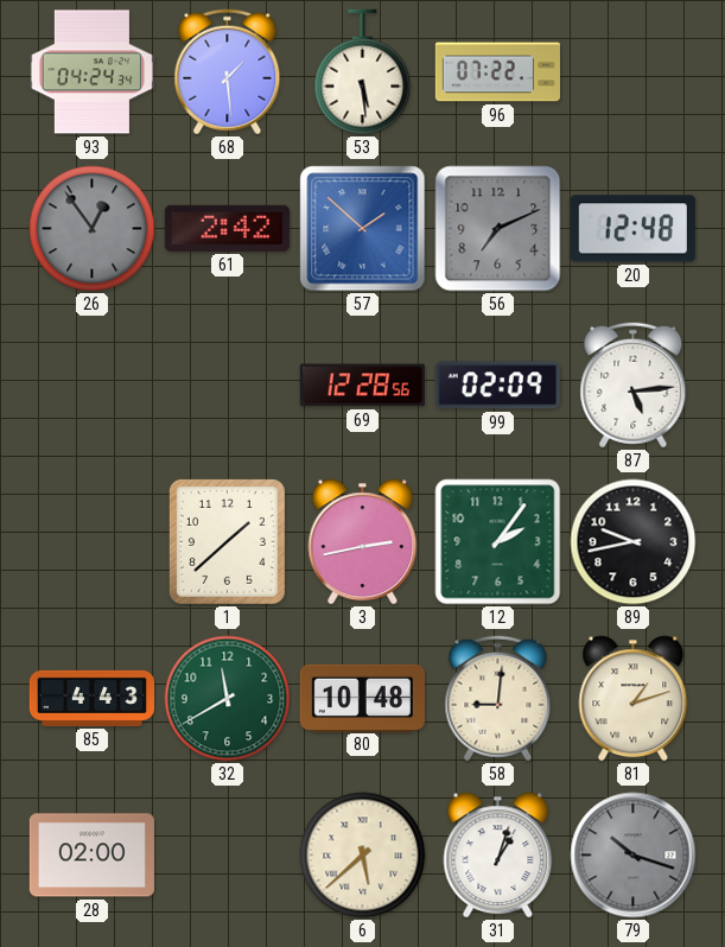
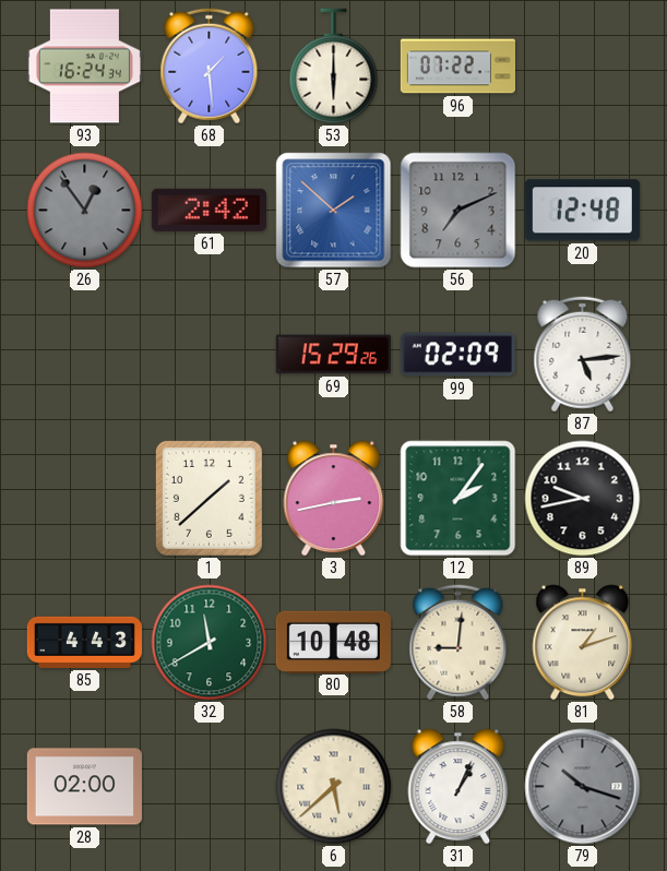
93: 04:24 -> 16:24 (84, 67)
53: 5:29 -> 6:00 (334, 67)
69: 12:28 -> 15:29 (333, 355)
31: 1:03 -> 1:04 (458, 787)
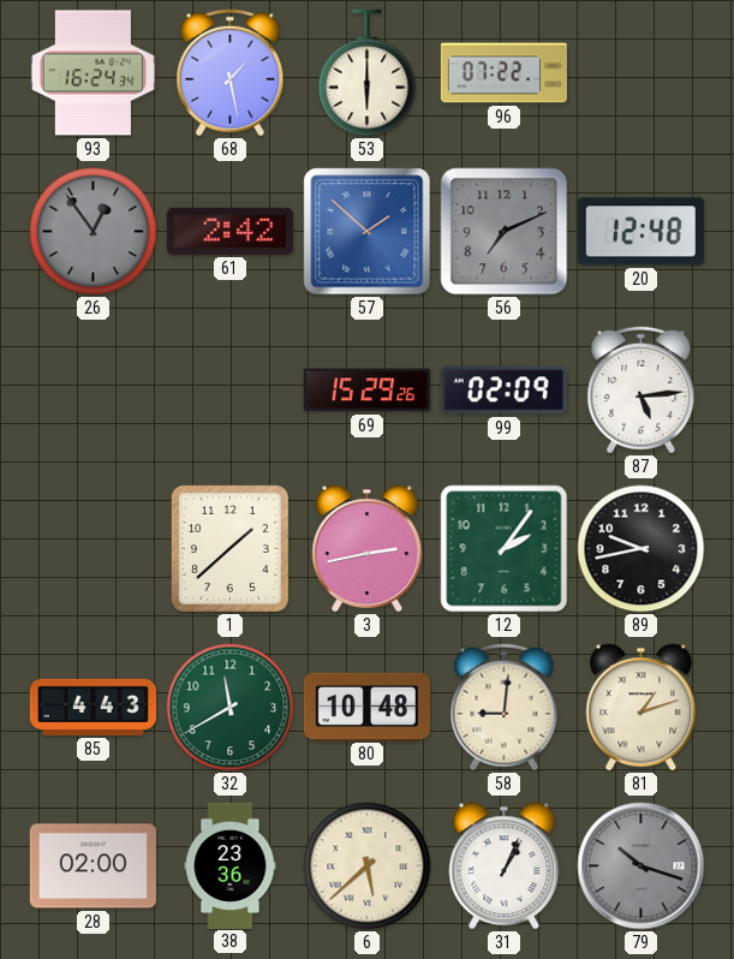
68: 1:29 -> 1:28 (231, 73)
38: none -> 23:36 (231, 865)
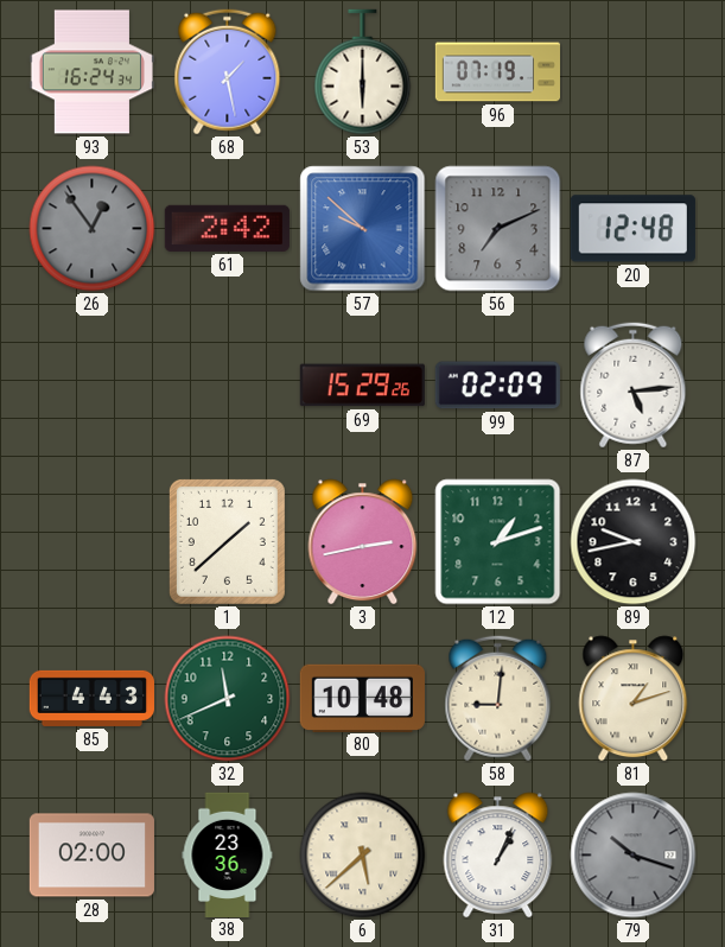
96: 07:22 -> 07:19 (497, 72)
57: 1:52 -> 9:52 (363, 229)
12: 2:06 -> 1:12 (498, 542)
32: 11:40 -> 11:41 (228, 699)
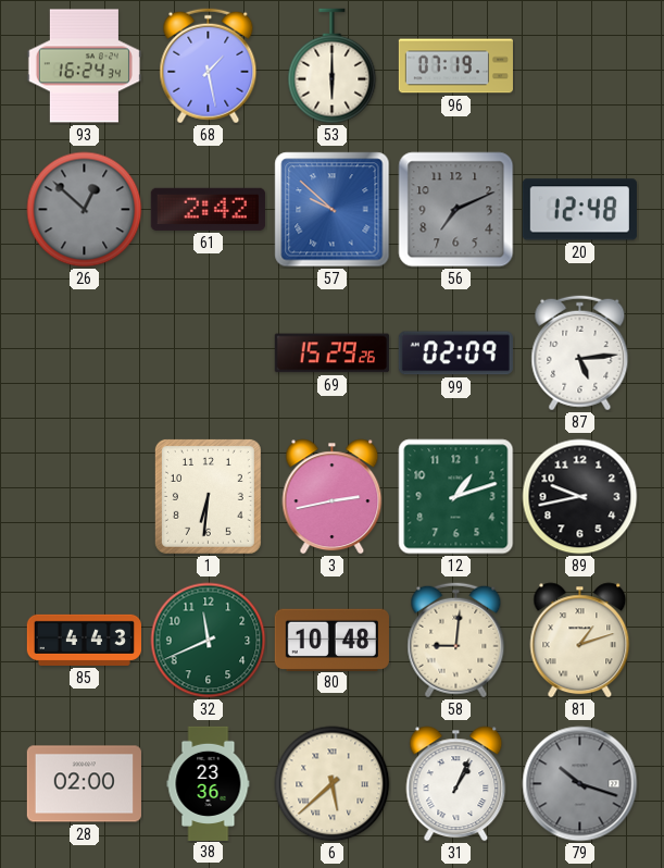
26: 12:54 -> 12:52 (85, 210)
1: 1:38 -> 6:31 (208, 496)
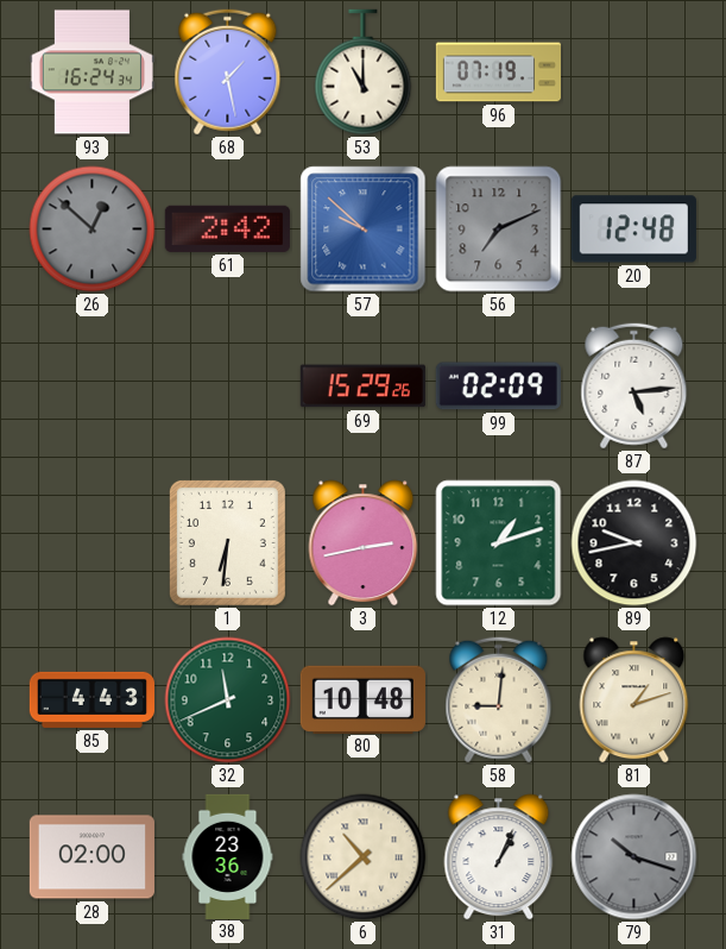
53: 6:00 -> 11:00 (364, 73)
6: 5:38 -> 10:38 (364, 857)
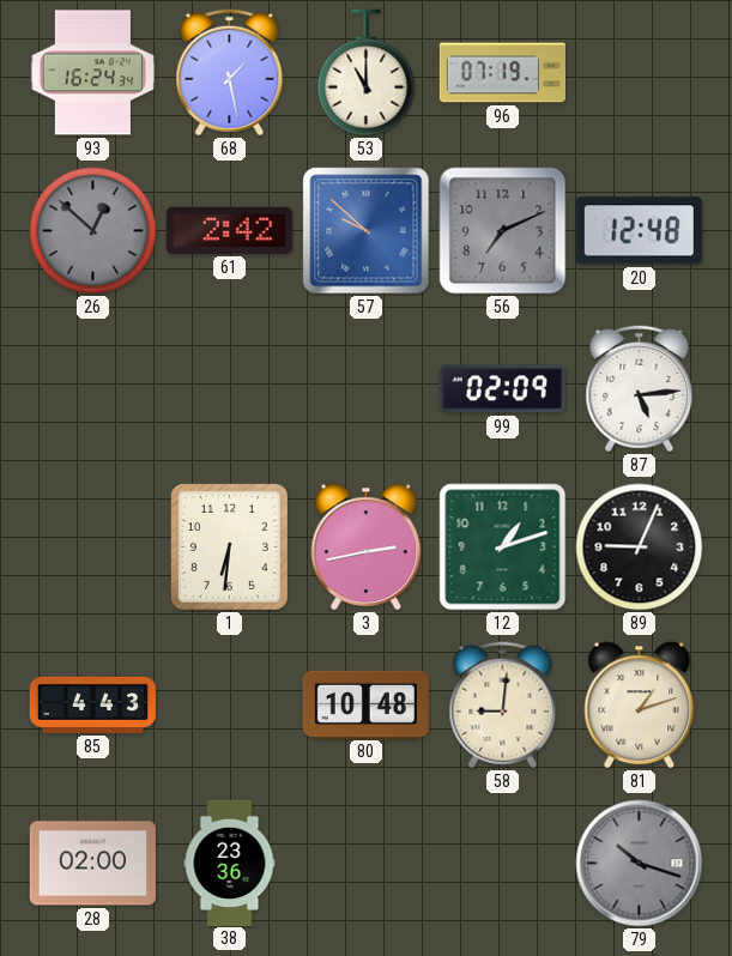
69: 15:29 -> none (362, 386)
89: 9:43 -> 9:04 (640, 547)
32: 11:41 -> none (228, 700)
6: 10:38 -> none (364, 857)
31: 1:04 -> none (499, 857)
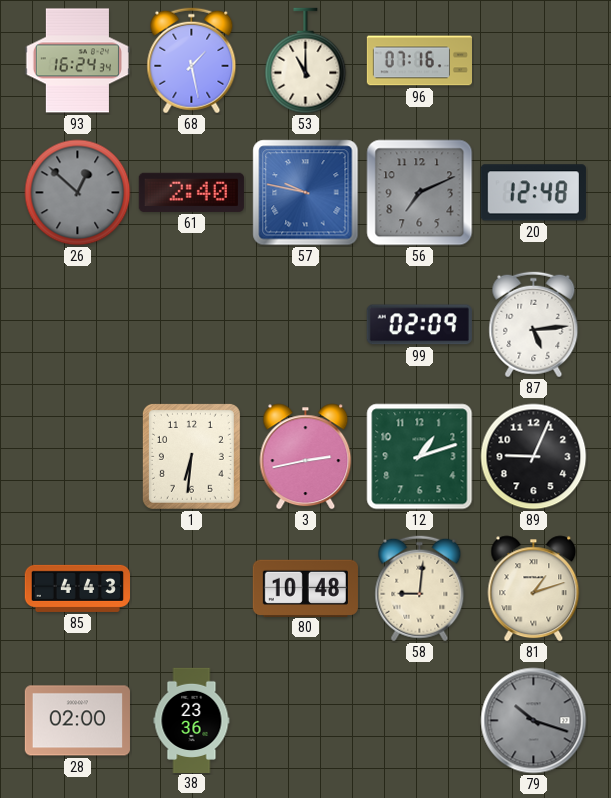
96: 07:19 -> 07:16 (419, 61)
61: 2:42 -> 2:40 (191, 192)
57: 9:52 -> 9:47 (306, 193)
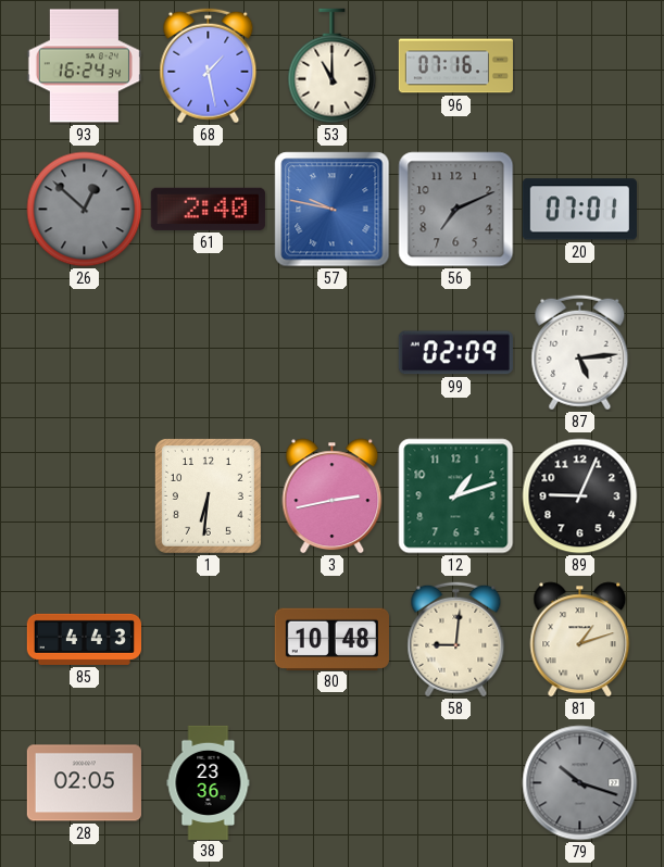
20: 12:48 -> 07:01 (579, 210)
28: 02:00 -> 02:05 (84, 783)
